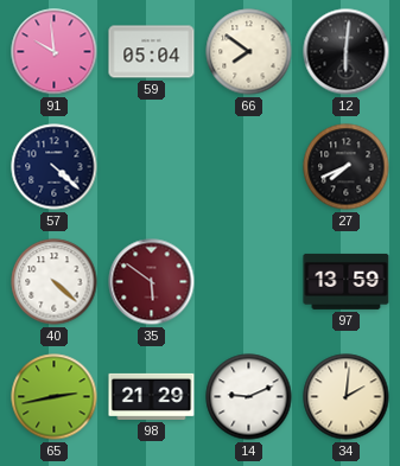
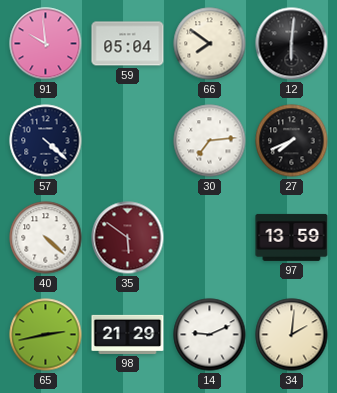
30: none -> 7:14 (210, 141)
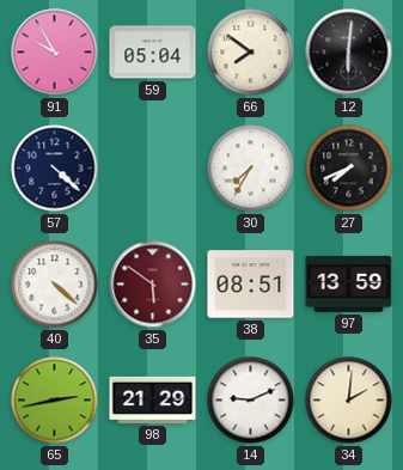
91: 9:59 -> 9:55 (55, 53)
30: 7:14 -> 7:35 (251, 169)
38: none -> 08:51 (251, 285)
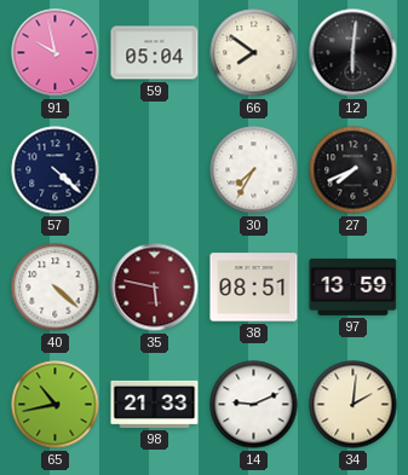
91: 9:55 -> 9:58 (56, 53)
35: 5:51 -> 5:47 (155, 288)
65: 2:43 -> 10:43 (56, 405)
98: 21:29 -> 21:33 (155, 404)
